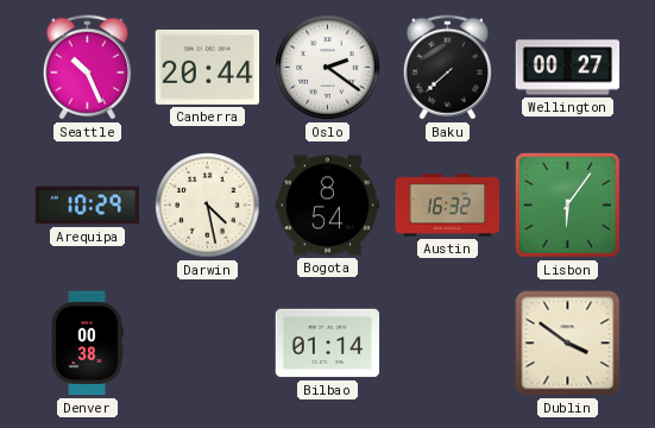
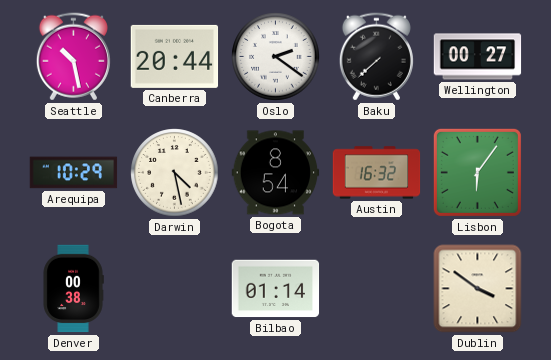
Seattle: 10:26 -> 10:28 (73, 57)
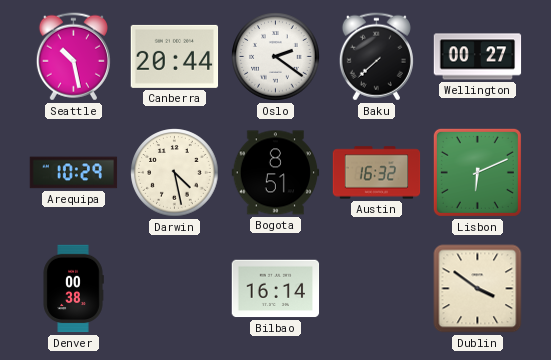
Bogota: 8:54 -> 8:51 (276, 173)
Lisbon: 6:06 -> 6:11 (477, 172)
Bilbao: 01:14 -> 16:14 (276, 289)
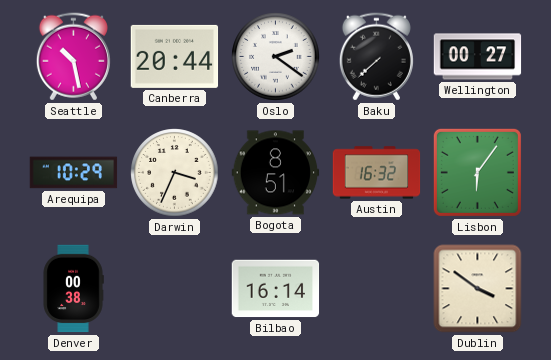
Darwin: 4:28 -> 3:34 (175, 173)
Lisbon: 6:11 -> 6:06 (477, 172)
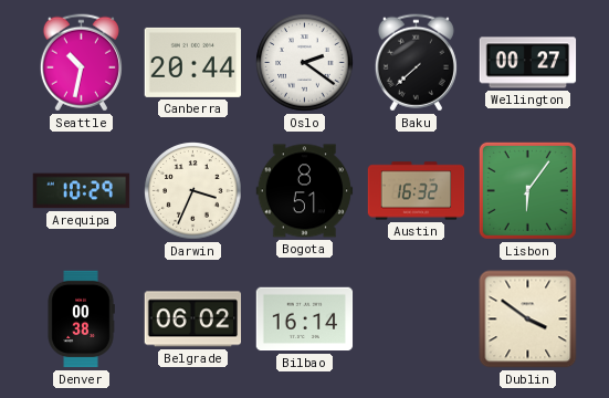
Seattle: 10:28 -> 10:32 (81, 63)
Belgrade: none -> 06:02 (193, 320)
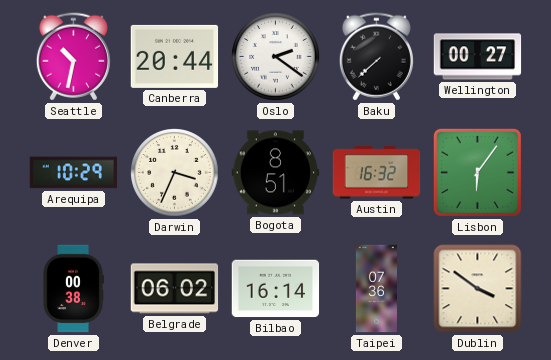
Taipei: none -> 07:36 (376, 289)
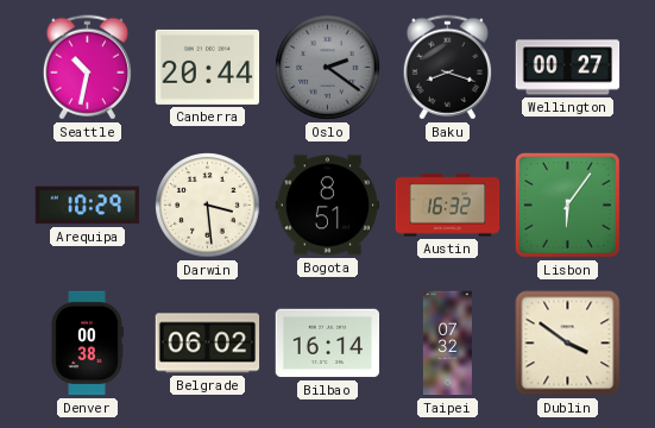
Oslo dial: white -> grey (328, 68)
Baku: 7:38 -> 8:18 (447, 68)
Darwin: 3:34 -> 3:29 (208, 206)
Taipei: 07:36 -> 07:32 (447, 344)
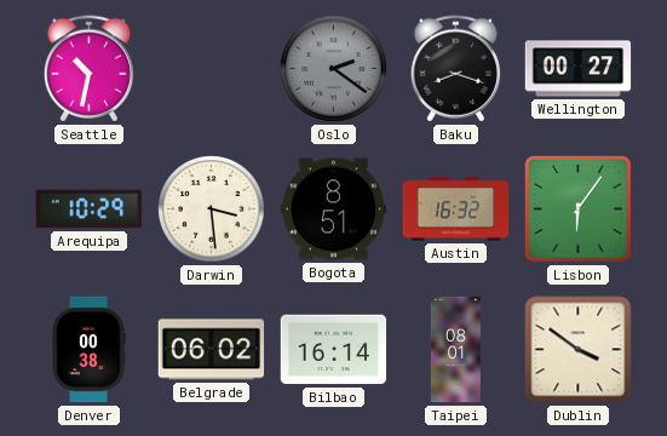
Canberra: 20:44 -> none (208, 67)
Taipei: 07:32 -> 08:01 (455, 350)
